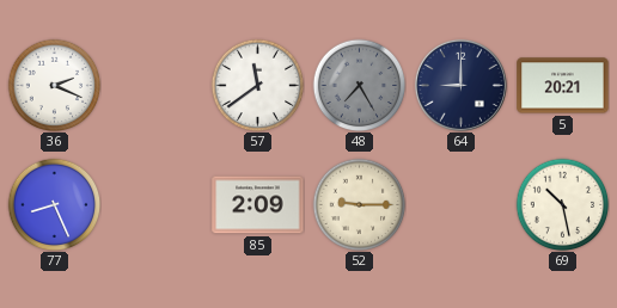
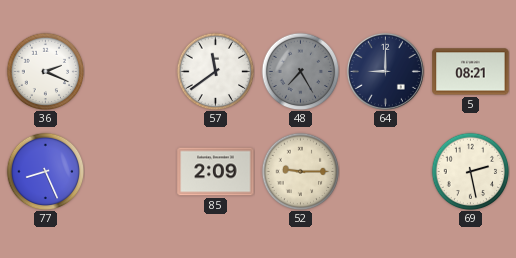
5: 20:21 -> 08:21 (471, 72)
69: 10:28 -> 2:28 (470, 171)
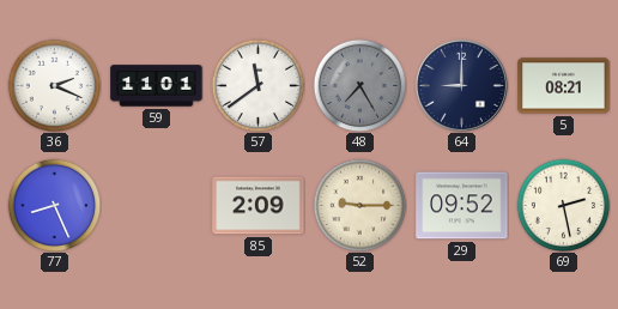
59: none -> 11:01 (157, 86)
29: none -> 09:52 (462, 206)
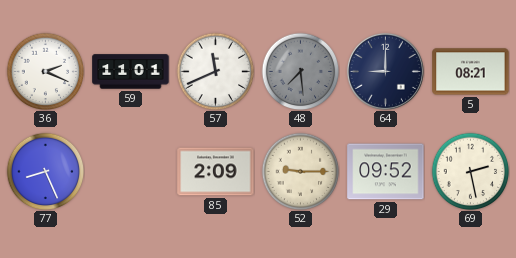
57: 11:39 -> 11:41 (215, 71)
48: 7:25 -> 7:29 (300, 71)
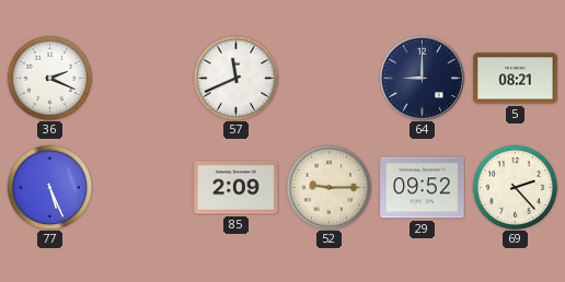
59: 11:01 -> none (131, 72)
48: 7:29 -> none (300, 71)
77: 8:26 -> 5:26 (49, 187)
69: 2:28 -> 2:23 (515, 187)
